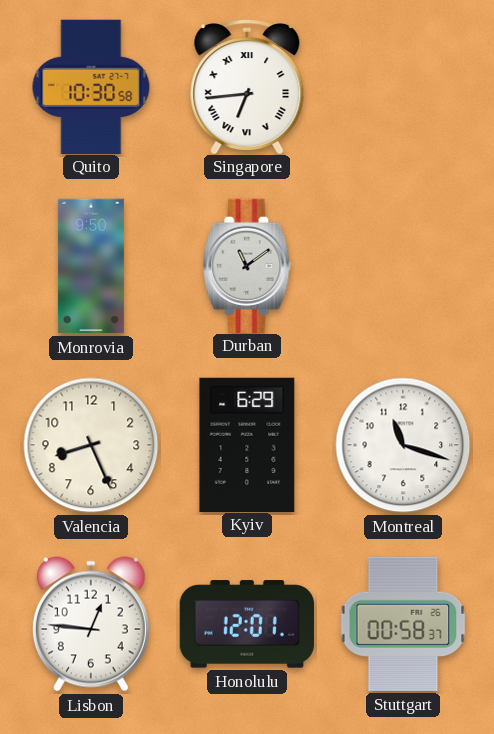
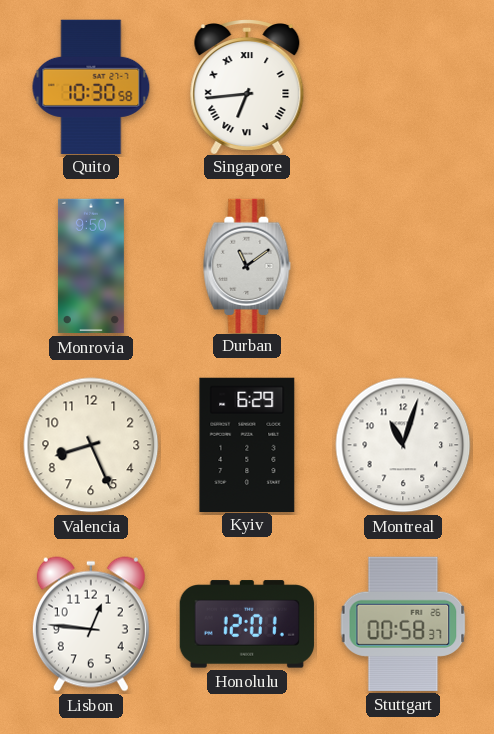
Montreal: 11:18 -> 11:03 (403, 445)
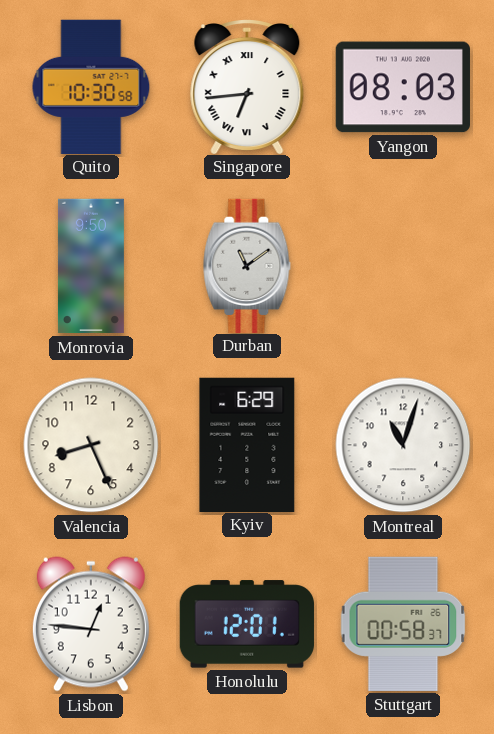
Yangon: none -> 08:03 (403, 87)
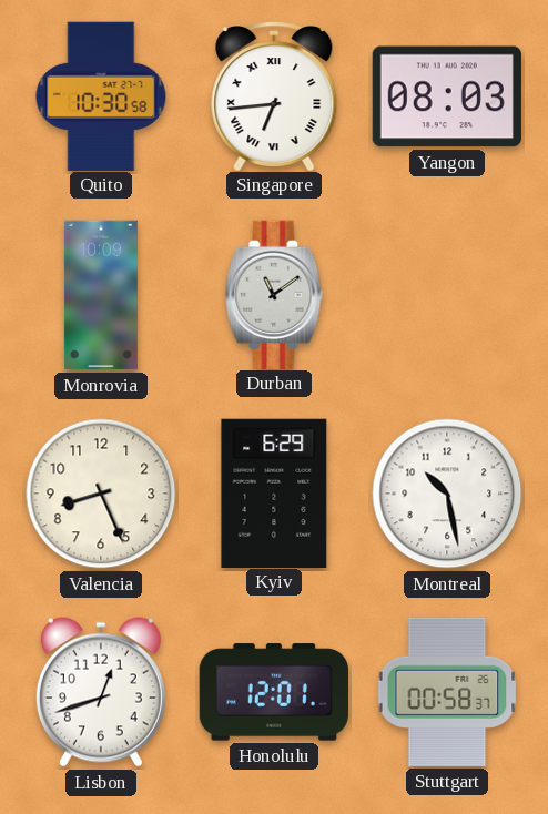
Monrovia: 9:50 -> 10:09 (101, 295)
Montreal: 11:03 -> 10:28 (447, 494)
Lisbon: 12:46 -> 12:42 (101, 692)
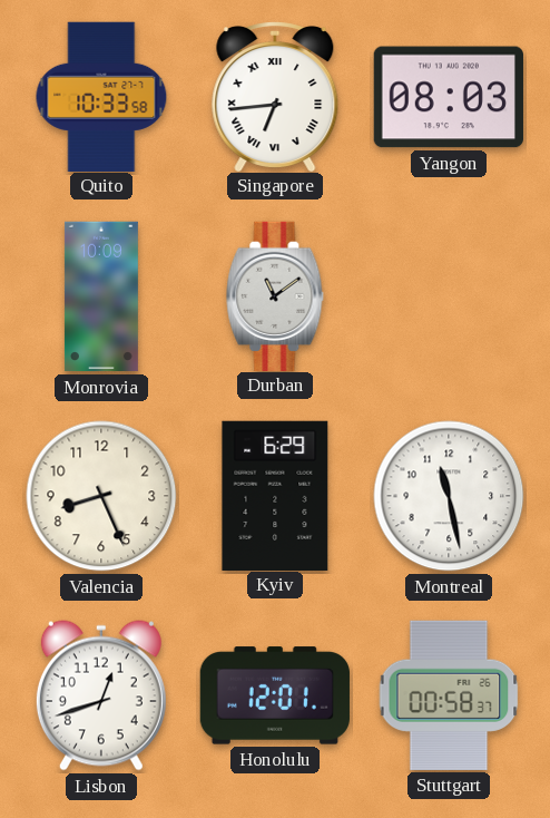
Quito: 10:30 -> 10:33 (101, 96)
Montreal: 10:28 -> 11:28 (449, 496)
